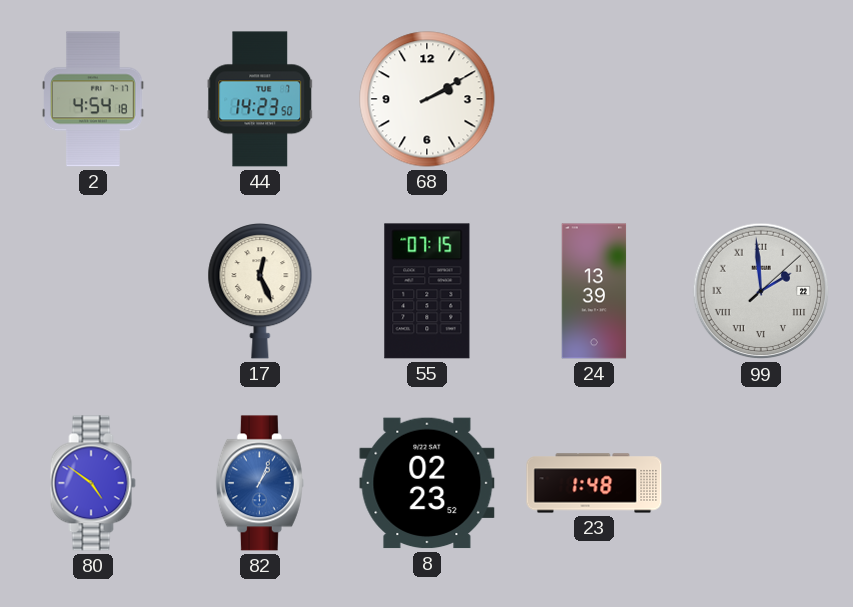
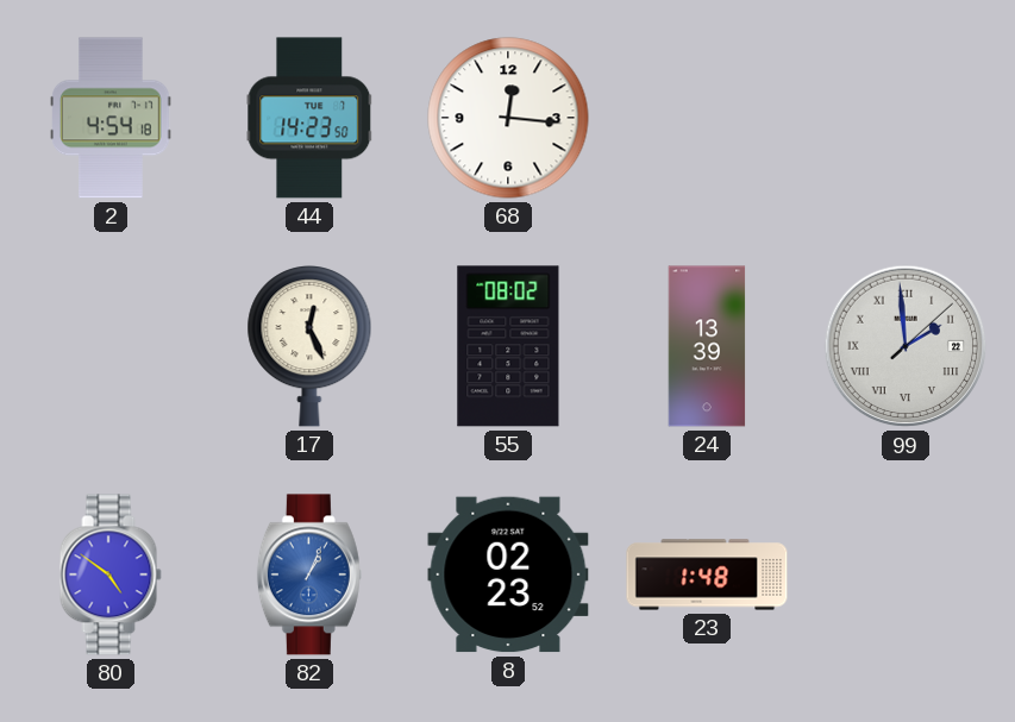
68: 2:10 -> 12:16 (508, 118)
55: 07:15 -> 08:02 (508, 346)
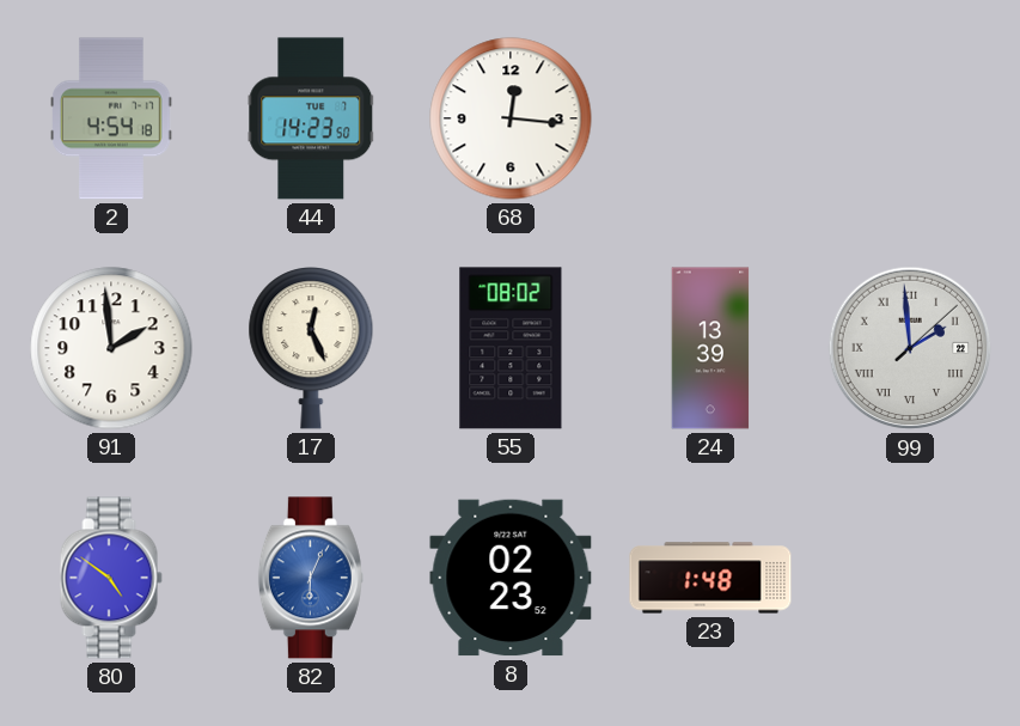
91: none -> 1:59 (111, 348)
82: 1:04 -> 6:04 (311, 578)
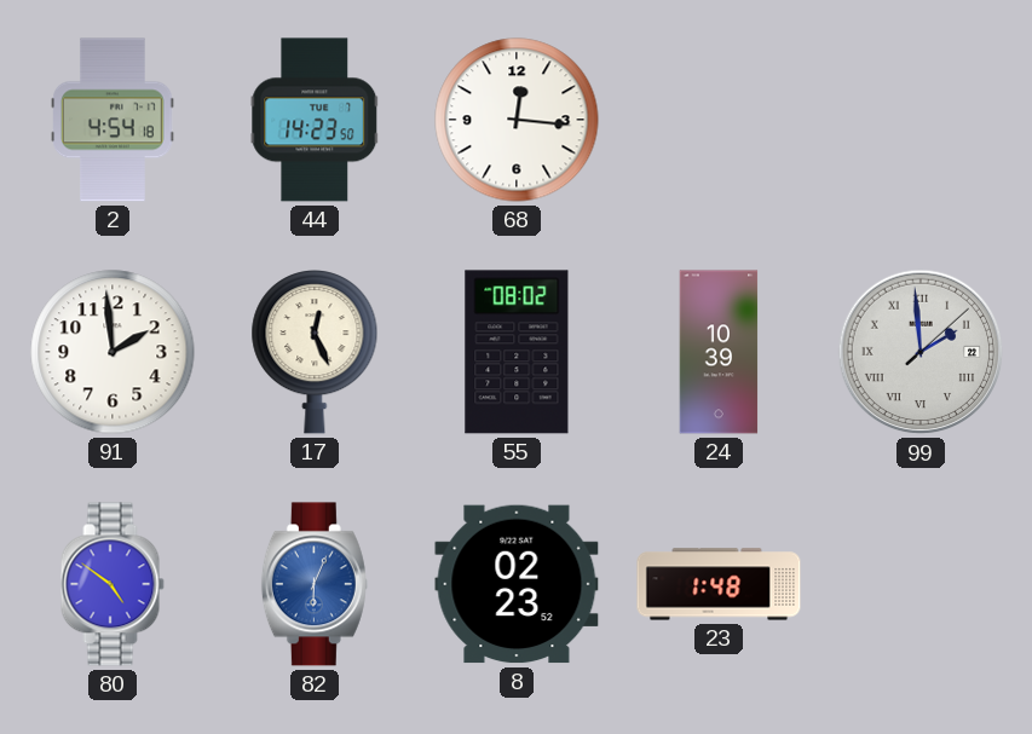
24: 13:39 -> 10:39 (719, 352)
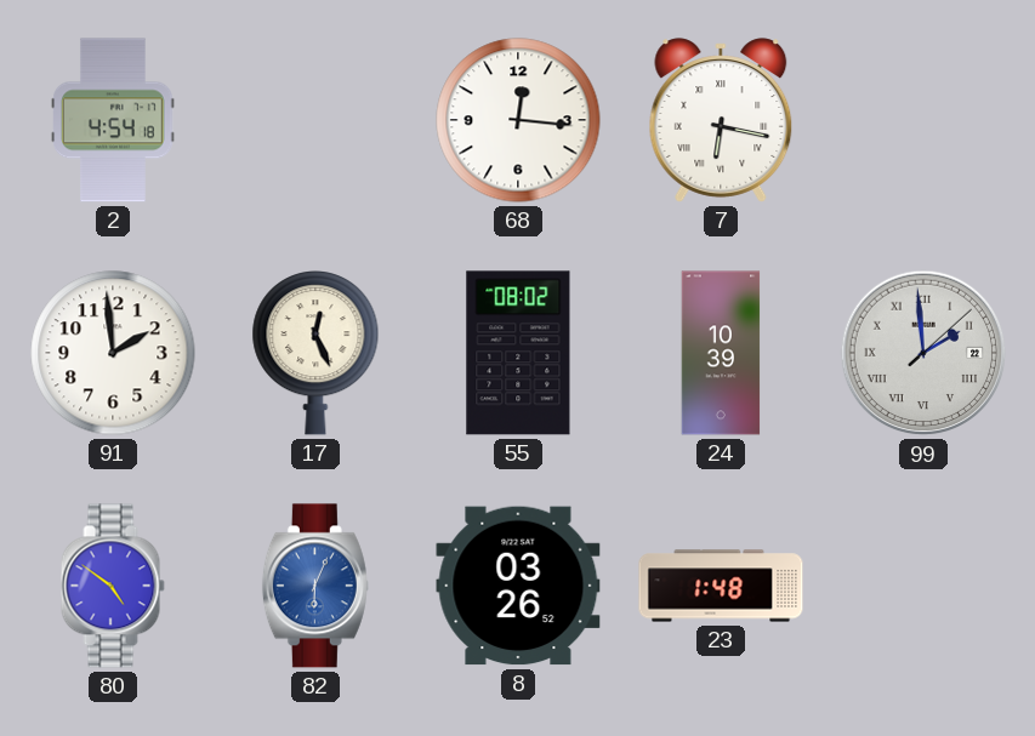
44: 14:23 -> none (315, 120)
7: none -> 6:17 (721, 120)
8: 02:23 -> 03:26 (518, 586)
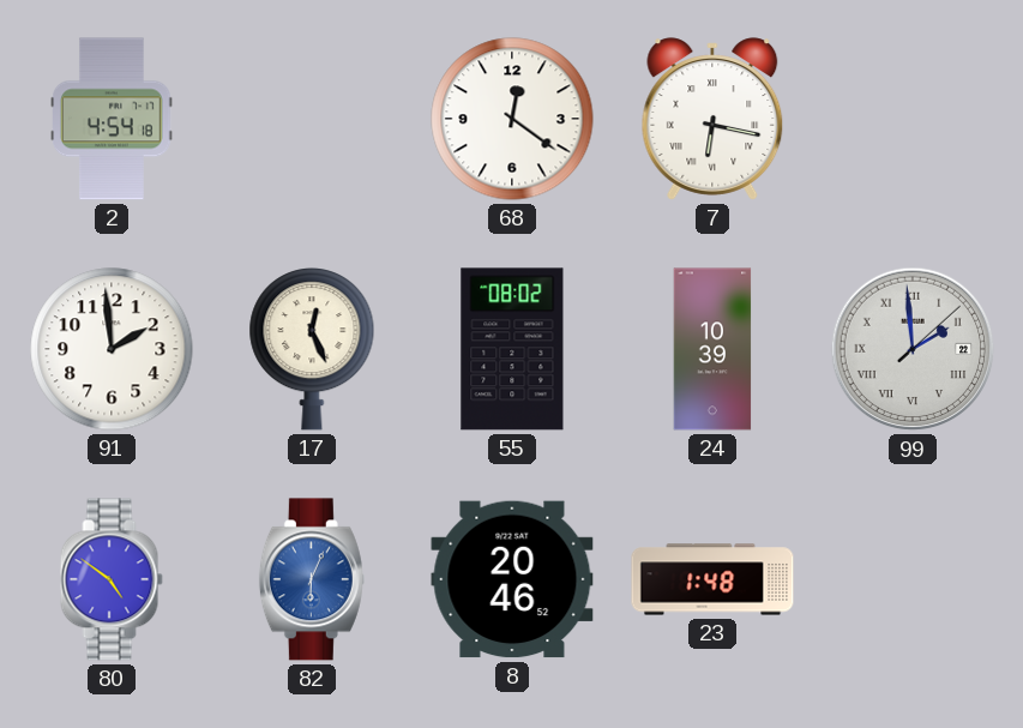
68: 12:16 -> 12:21 (512, 119)
8: 03:26 -> 20:46 (512, 579)
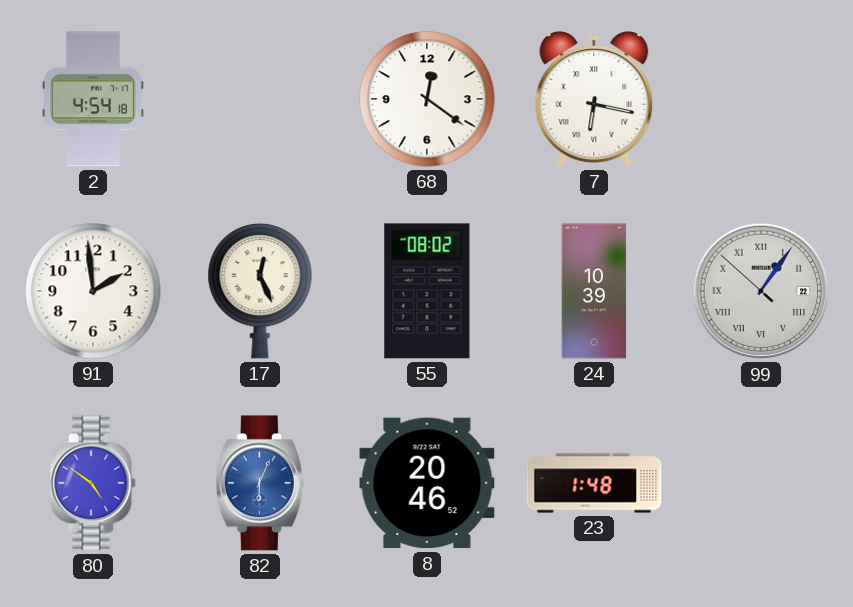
99: 1:59 -> 1:05 (761, 291)
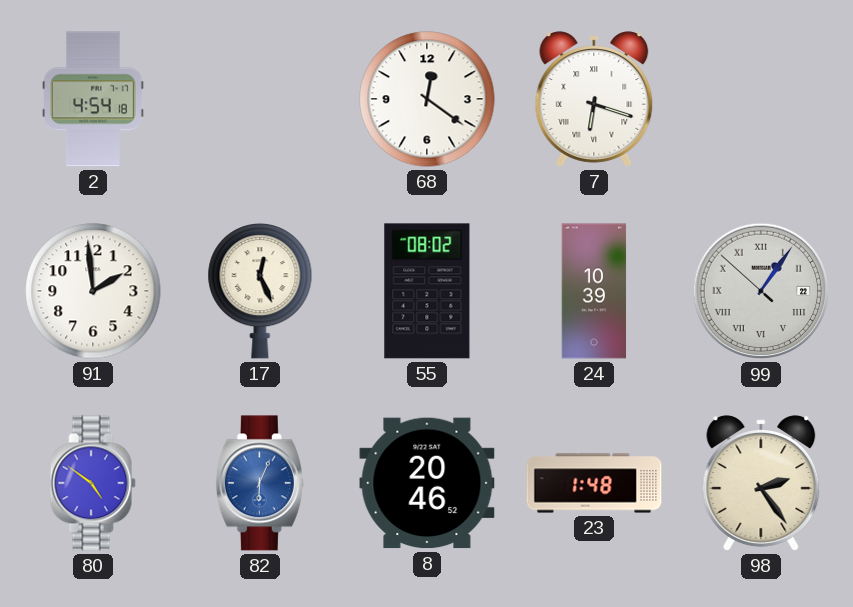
7: 6:17 -> 6:18 (594, 99)
98: none -> 2:24 (761, 483)
